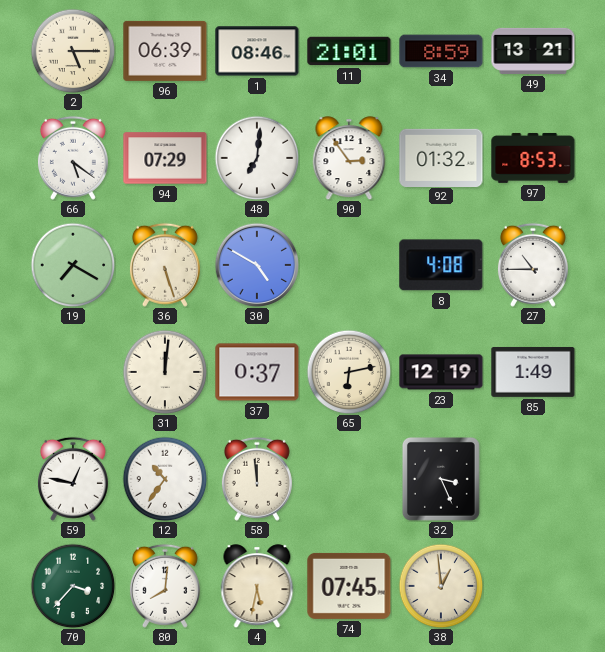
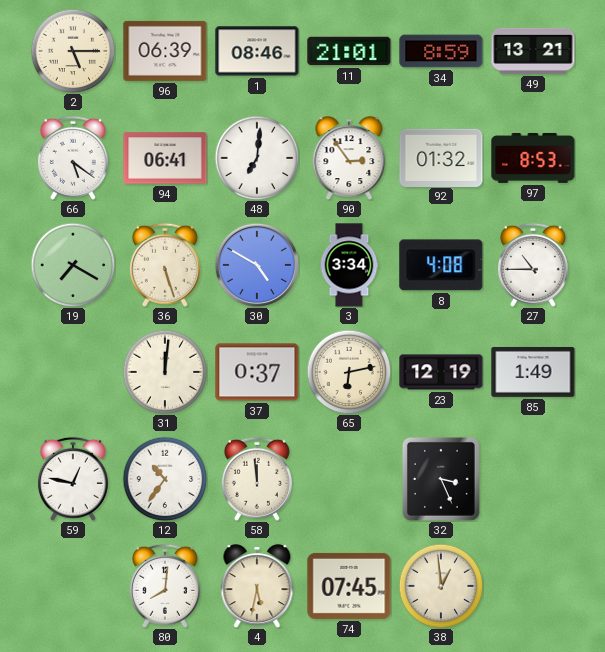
94: 07:29 -> 06:41 (165, 158)
3: none -> 3:34 (349, 265)
70: 3:37 -> none (73, 586)
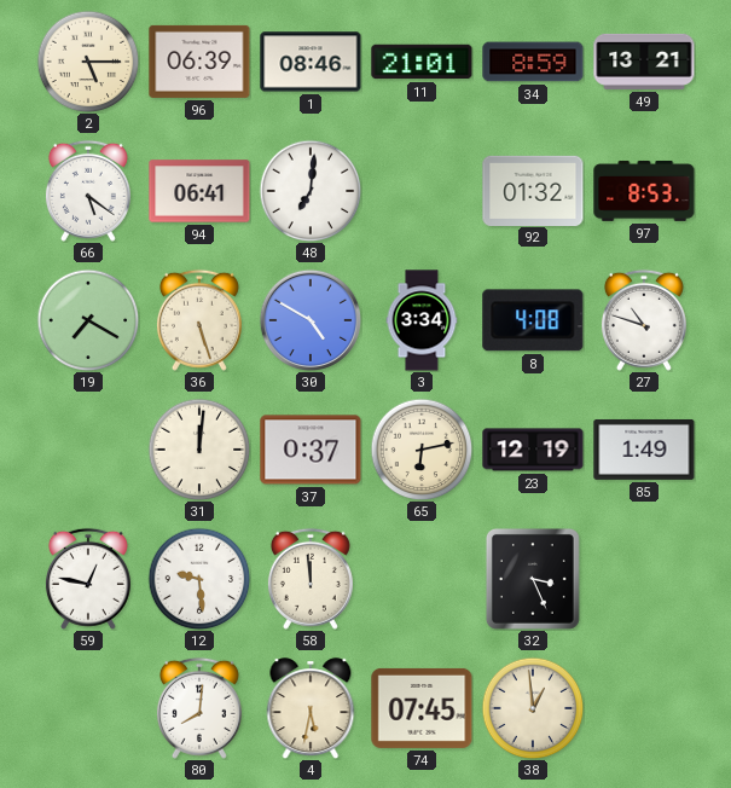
90: 2:54 -> none (349, 158)
27: 10:45 -> 10:48 (644, 320)
12: 10:36 -> 9:29 (199, 579)
